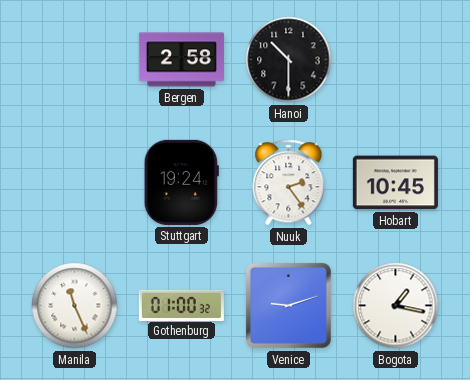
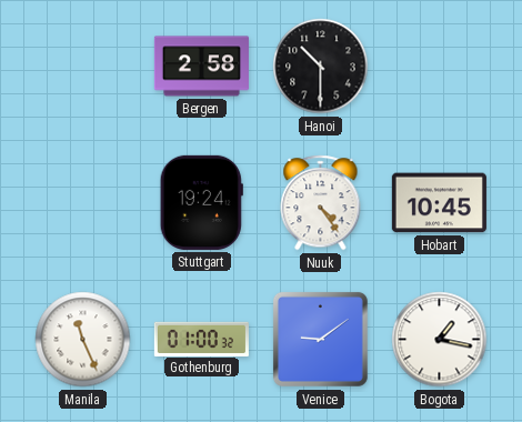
Nuuk: 2:24 -> 4:24 (321, 203)
Venice: 9:12 -> 9:09 (320, 339)
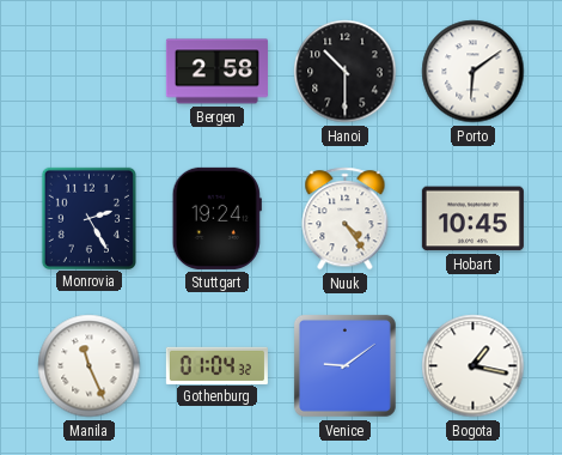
Porto: none -> 6:09 (474, 72)
Monrovia: none -> 2:25 (88, 218)
Gothenburg: 01:00 -> 01:04 (216, 365)
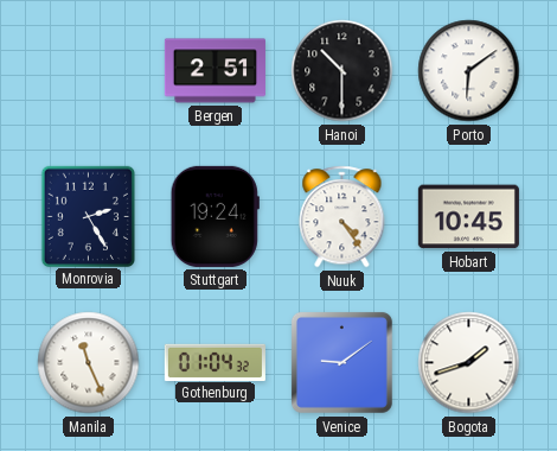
Bergen: 2:58 -> 2:51 (215, 71)
Bogota: 1:17 -> 1:42 (469, 363)
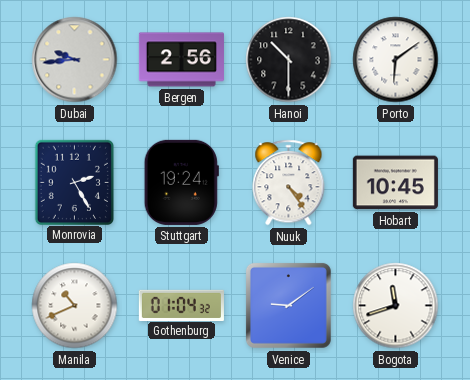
Dubai: none -> 9:44 (75, 60)
Bergen: 2:51 -> 2:56 (181, 60)
Manila: 11:26 -> 10:41 (75, 306)
Bogota: 1:42 -> 11:42 (396, 306)
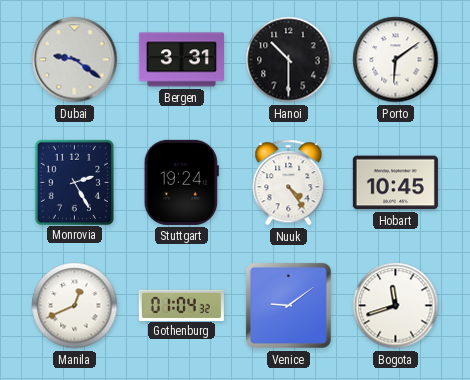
Dubai: 9:44 -> 9:21 (75, 60)
Bergen: 2:56 -> 3:31 (181, 60)
Manila: 10:41 -> 12:41 (75, 306)
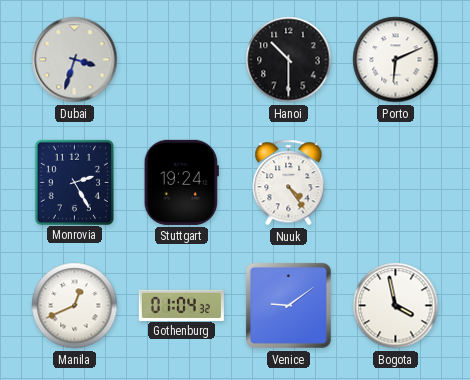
Dubai: 9:21 -> 3:33 (75, 60)
Bergen: 3:31 -> none (181, 60)
Porto: 6:09 -> 6:11 (396, 60)
Hobart: 10:45 -> none (395, 183)
Bogota: 11:42 -> 3:58 (396, 306)
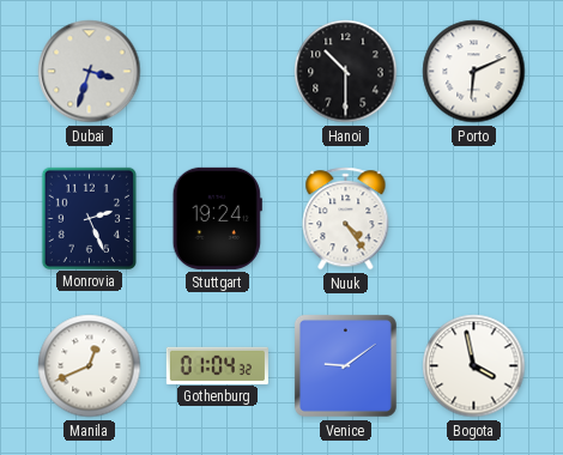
Monrovia: 2:25 -> 2:26 (89, 218)
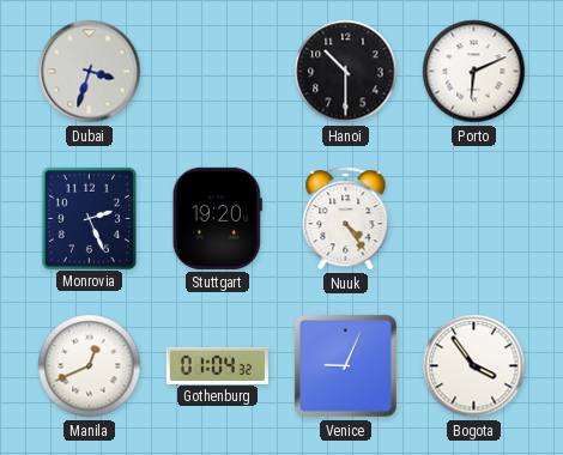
Stuttgart: 19:24 -> 19:20 (217, 218)
Venice: 9:09 -> 9:04 (345, 365)
Bogota: 3:58 -> 3:54 (474, 366)
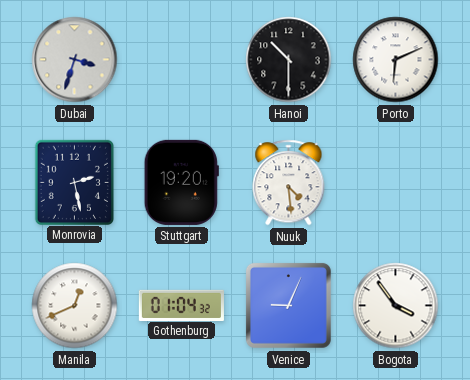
Monrovia: 2:26 -> 2:28 (74, 182)
Nuuk: 4:24 -> 4:29 (289, 183)
